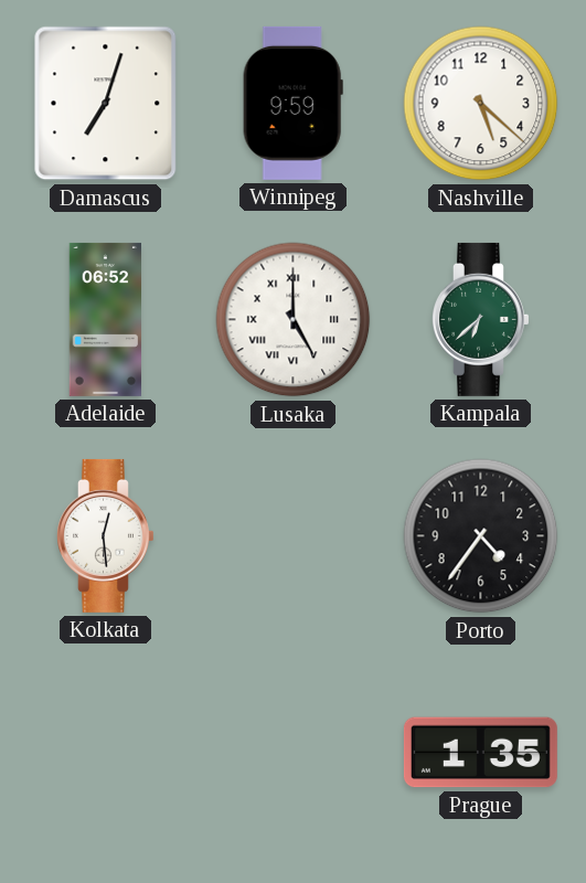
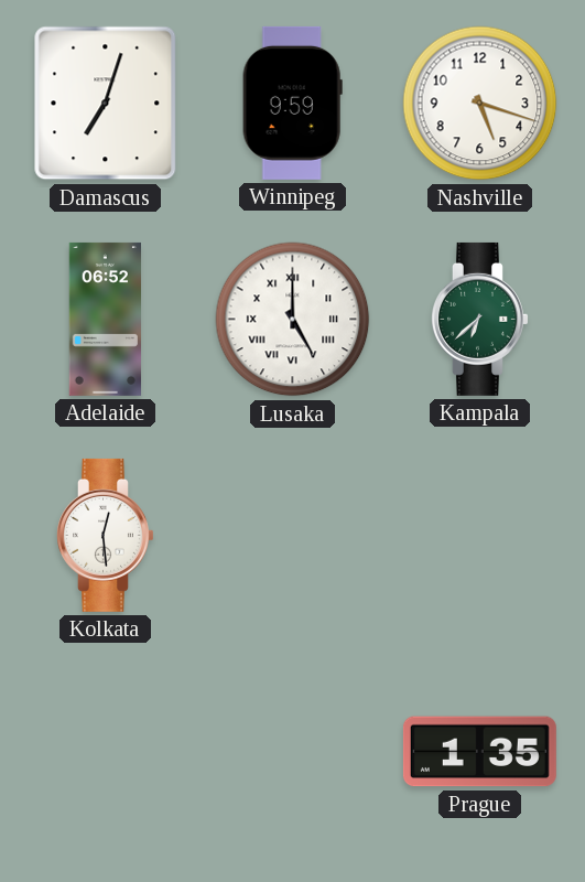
Nashville: 5:22 -> 5:18 (480, 104)
Porto: 4:36 -> none (481, 536)
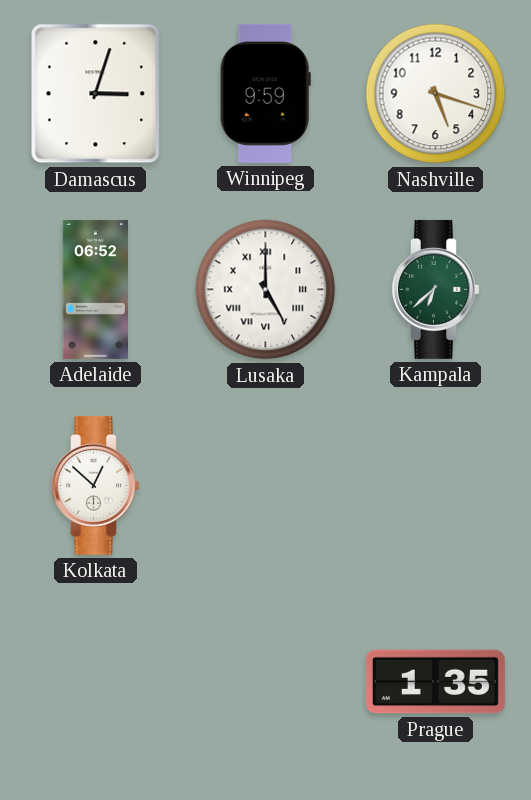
Damascus: 7:03 -> 3:03 (96, 94)
Kolkata: 12:29 -> 12:52 (96, 485)
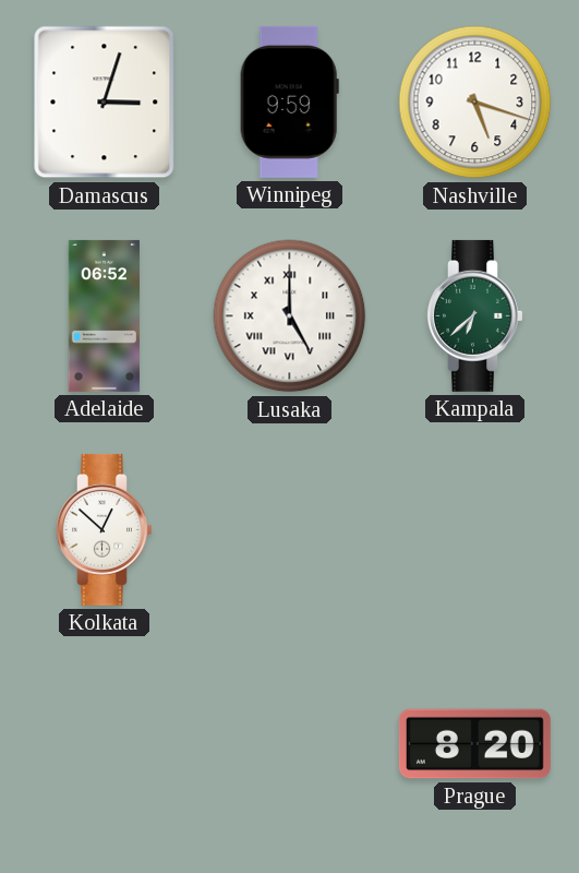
Prague: 1:35 -> 8:20 (474, 744)
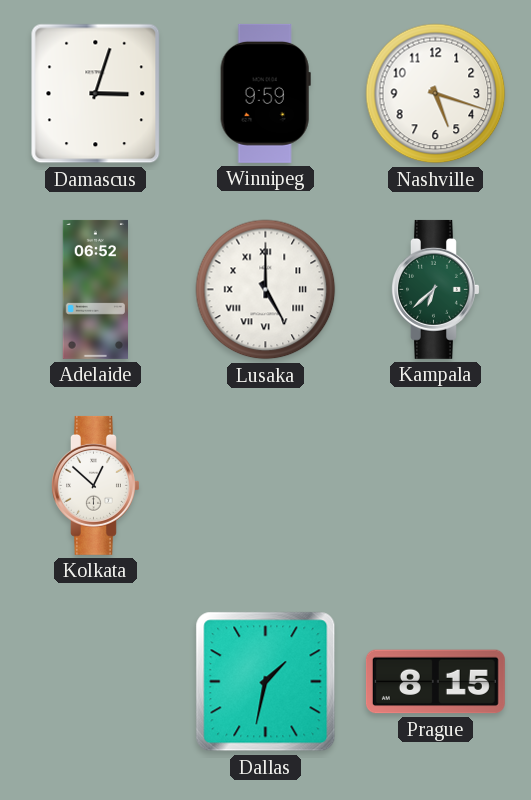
Dallas: none -> 1:32 (266, 682)
Prague: 8:20 -> 8:15 (435, 682)
